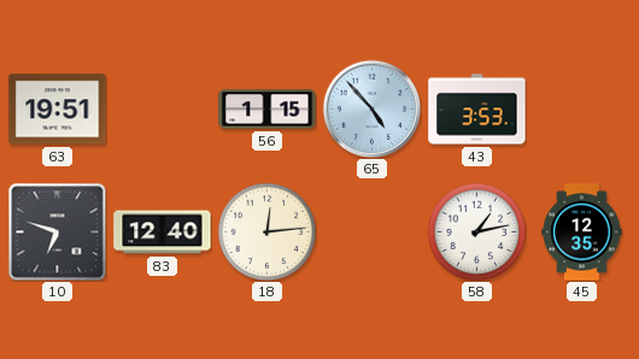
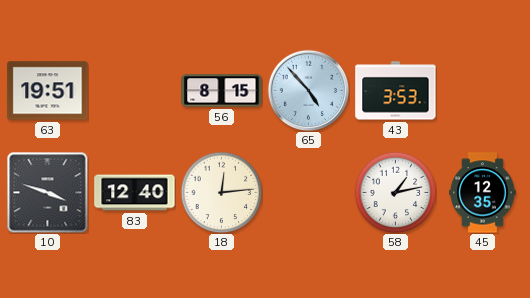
56: 1:15 -> 8:15 (222, 91)
10: 6:48 -> 3:48 (47, 192)
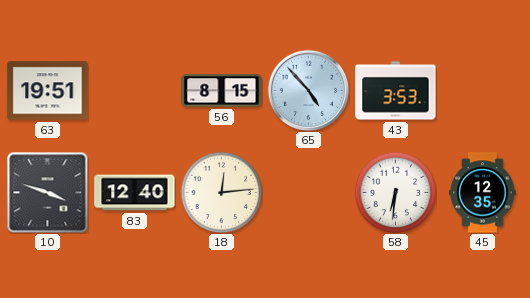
58: 1:13 -> 6:31 (395, 192)
